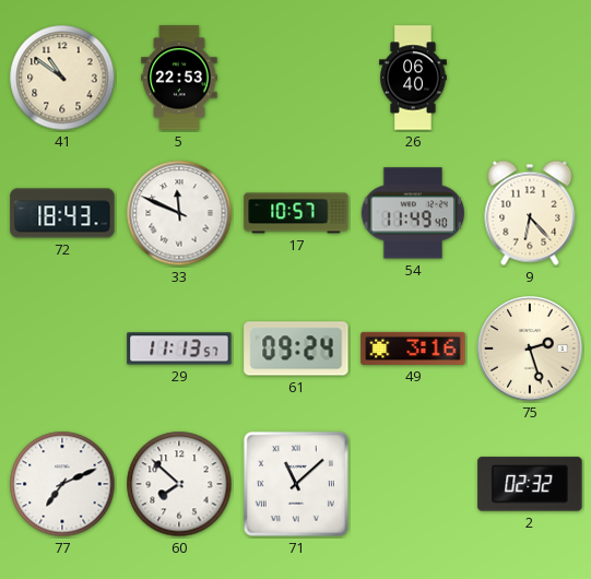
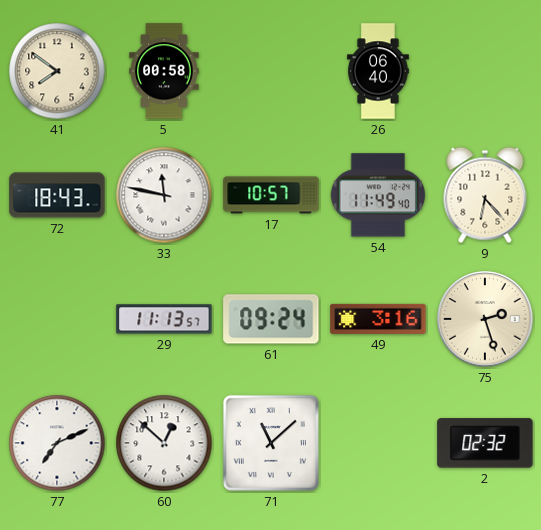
41: 10:51 -> 7:51 (57, 71)
5: 22:53 -> 00:58 (164, 71)
33: 11:49 -> 11:47 (164, 195)
60: 7:52 -> 12:52 (164, 443)
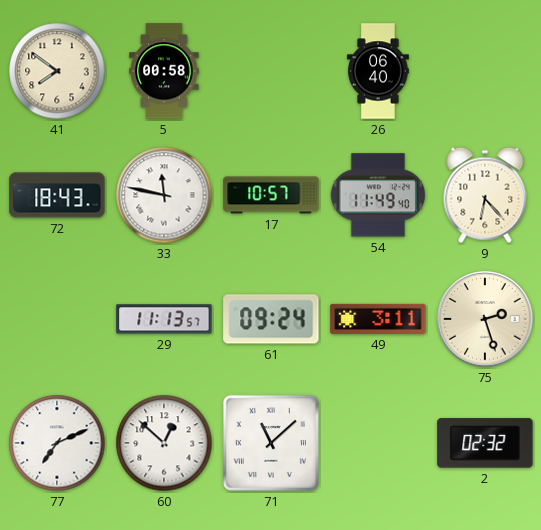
49: 3:16 -> 3:11 (378, 319)
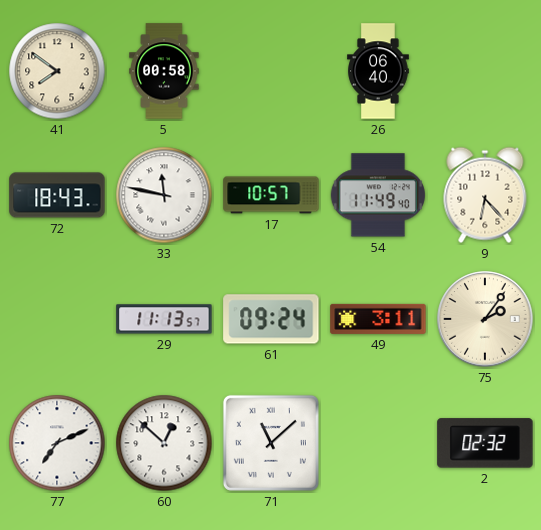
75: 2:27 -> 2:06 (485, 319)
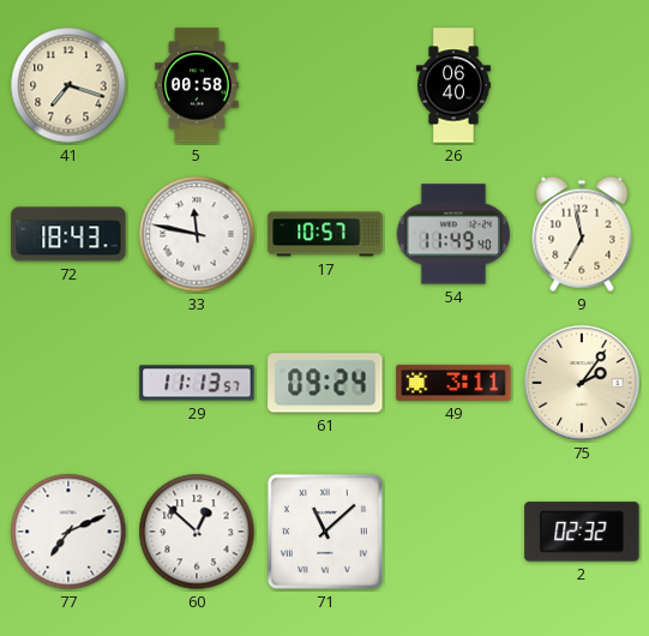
41: 7:51 -> 7:18 (68, 85)
9: 6:23 -> 6:58 (582, 234)
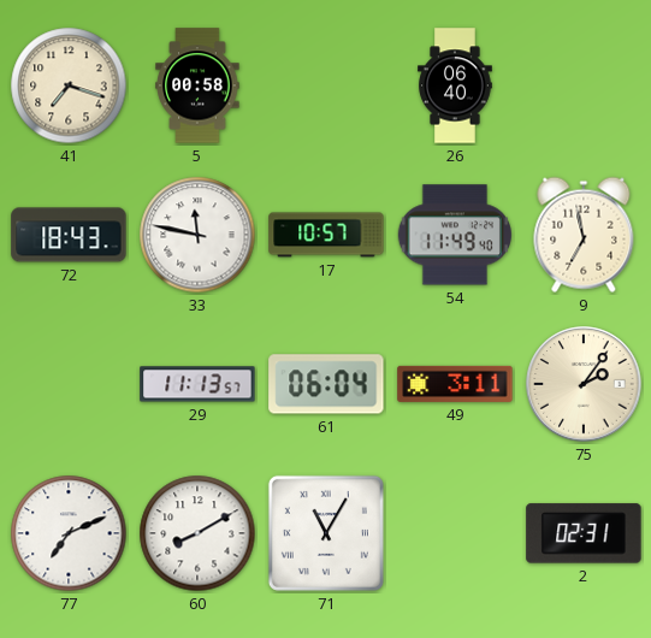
61: 09:24 -> 06:04 (326, 384)
60: 12:52 -> 8:10 (197, 533)
71: 11:08 -> 11:05 (326, 533)
2: 02:32 -> 02:31 (584, 533)
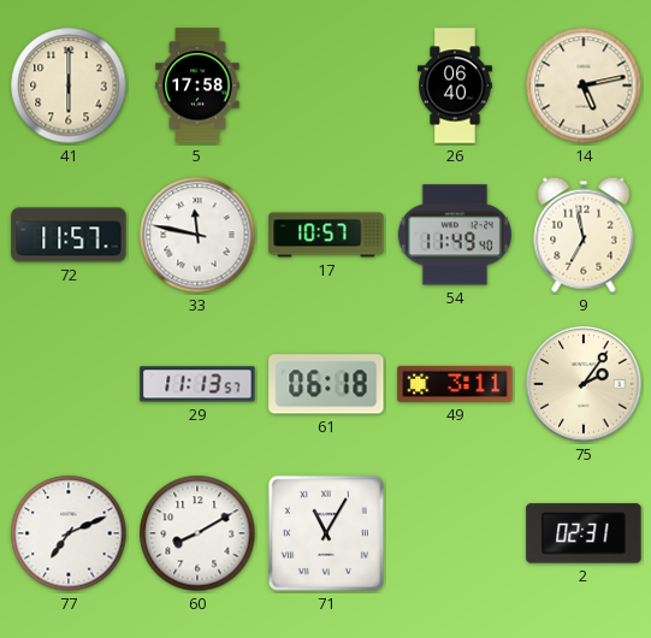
41: 7:18 -> 6:00 (69, 85)
5: 00:58 -> 17:58 (197, 85)
14: none -> 5:13 (584, 85)
72: 18:43 -> 11:57 (69, 235)
61: 06:04 -> 06:18 (326, 384)
